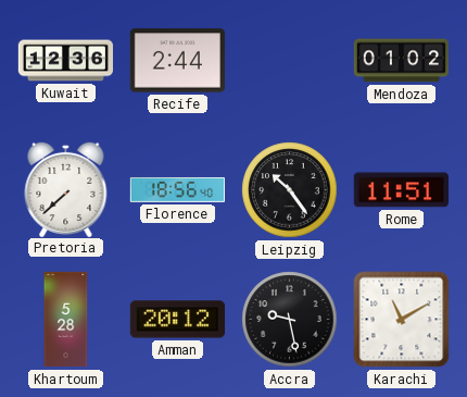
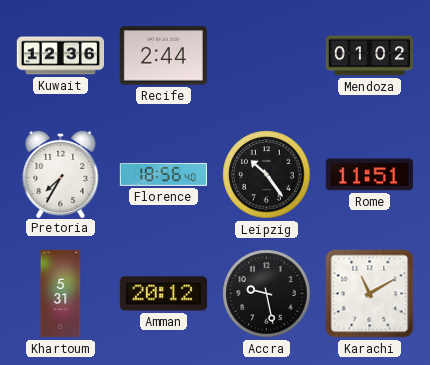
Pretoria: 7:38 -> 7:35 (61, 173)
Khartoum: 5:28 -> 5:31 (61, 294)
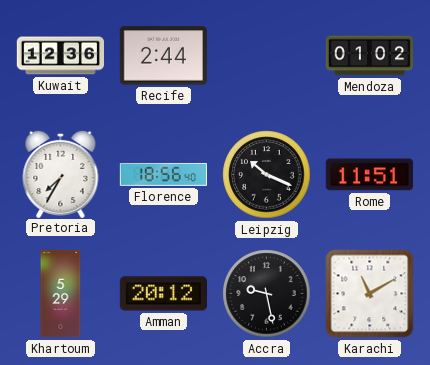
Leipzig: 10:24 -> 10:19 (267, 175)
Khartoum: 5:31 -> 5:29 (61, 294)
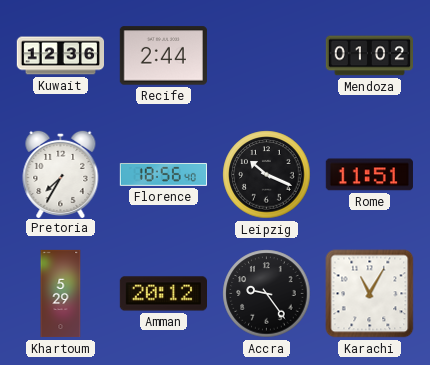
Accra: 9:28 -> 9:24 (267, 294)
Karachi: 11:10 -> 11:05 (370, 294)
